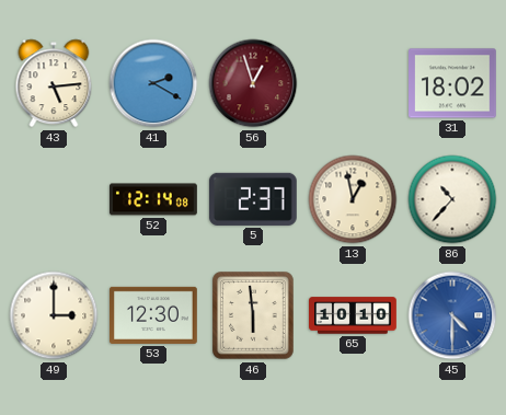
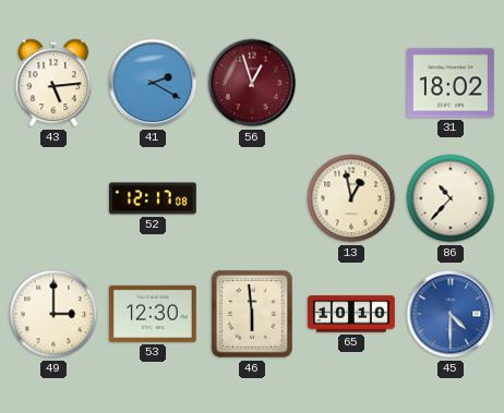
52: 12:14 -> 12:17 (154, 198)
5: 2:37 -> none (253, 199)
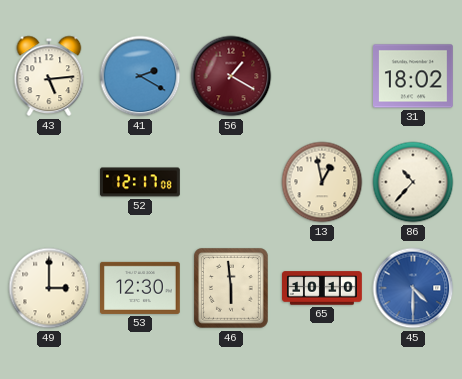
56: 12:57 -> 1:20 (231, 76)
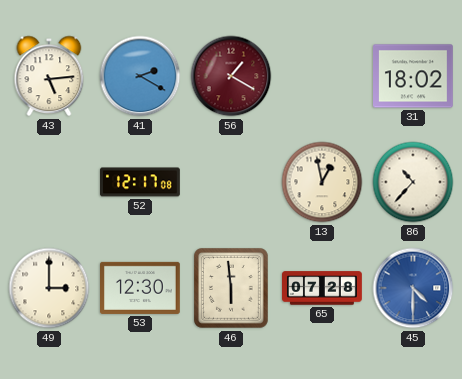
65: 10:10 -> 07:28 (323, 288)
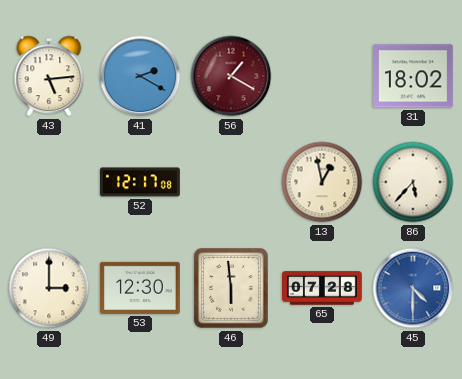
86: 10:37 -> 5:37 (413, 182)
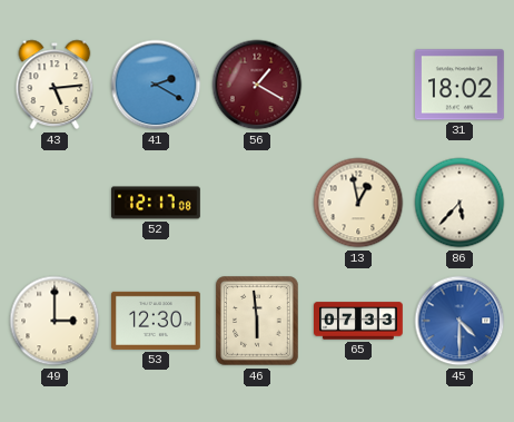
65: 07:28 -> 07:33 (359, 321)
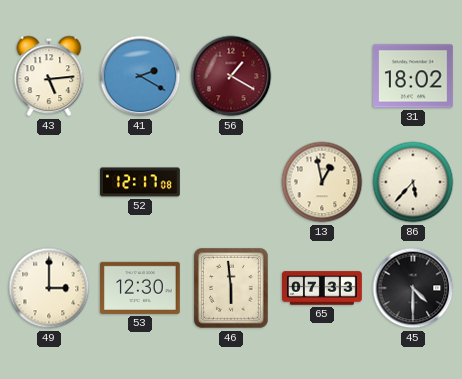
45 dial: blue -> black (413, 288)
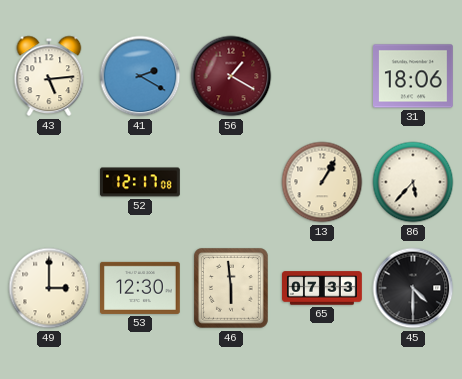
31: 18:02 -> 18:06 (414, 76)
13: 12:58 -> 1:05 (322, 182)
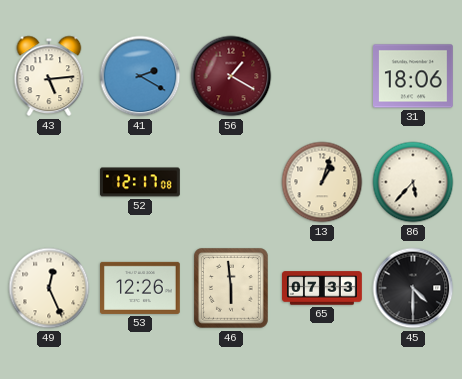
13: 1:05 -> 1:03 (322, 182)
49: 3:00 -> 12:26 (49, 288)
53: 12:30 -> 12:26 (141, 288)
